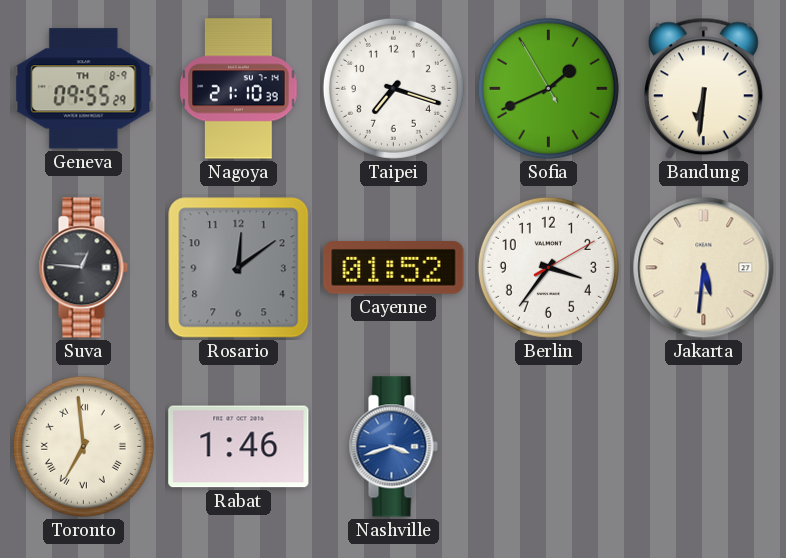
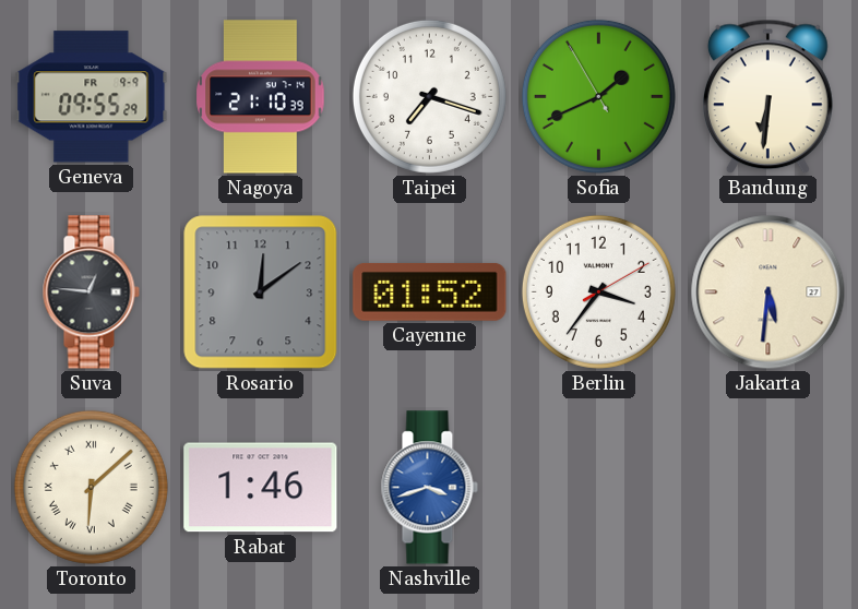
Geneva date: TH 8-9 -> FR 9-9 (92, 97)
Toronto: 6:59 -> 6:08 (91, 487)
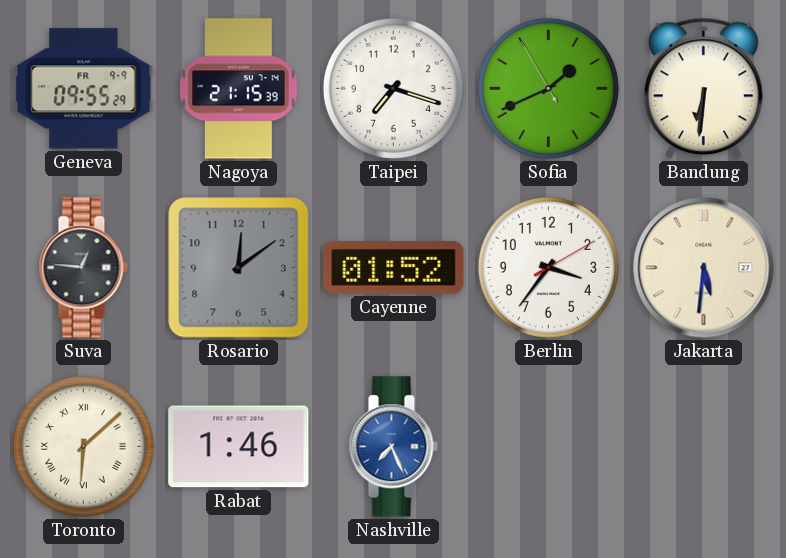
Nagoya: 21:10 -> 21:15 (239, 89)
Nashville: 3:42 -> 7:26 (393, 447)
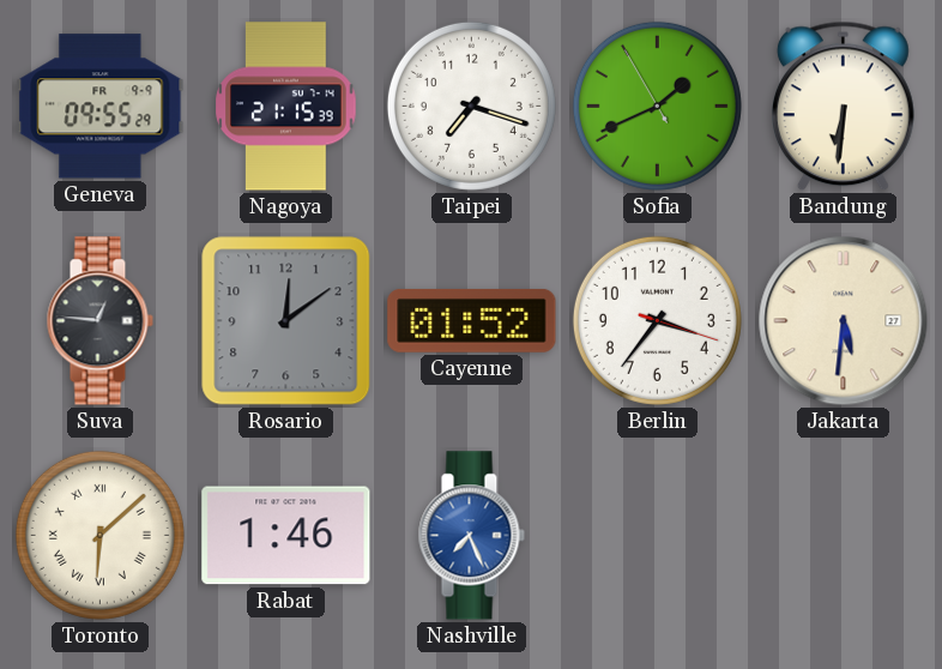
Berlin: 3:36:10 -> 3:36:18 (657, 320)
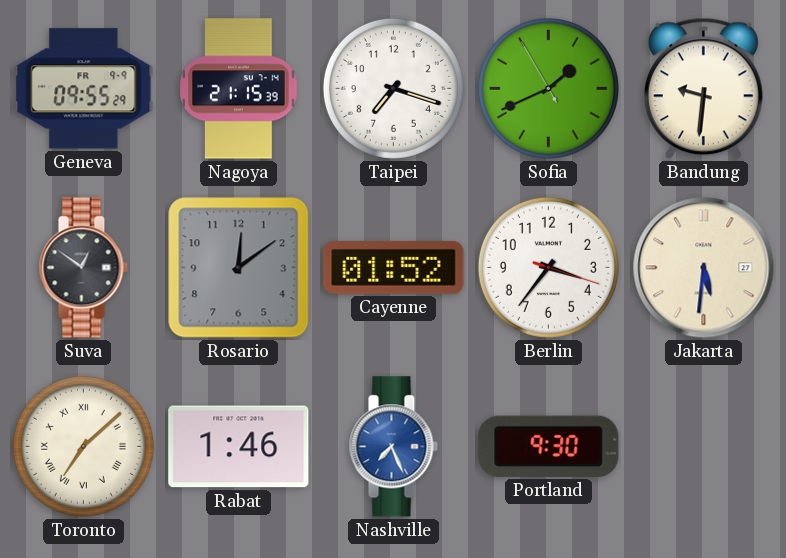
Bandung: 6:31 -> 9:31 (703, 89)
Suva: 12:46 -> 12:51 (83, 268)
Toronto: 6:08 -> 7:08 (83, 446)
Portland: none -> 9:30 (549, 446)
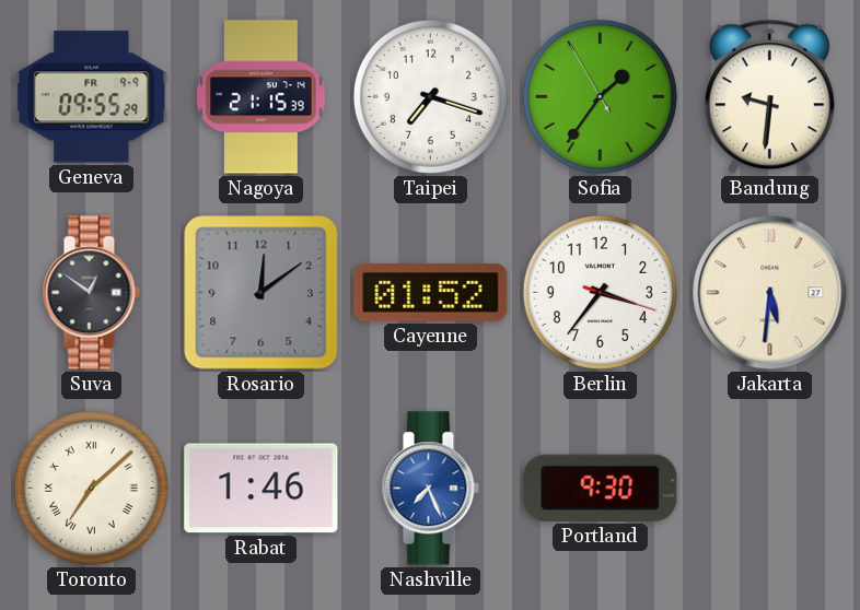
Sofia: 1:40 -> 1:35 (600, 96)
